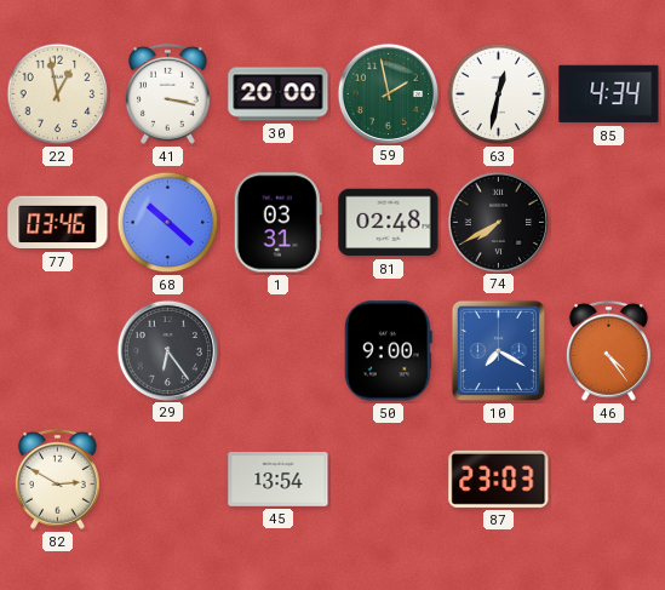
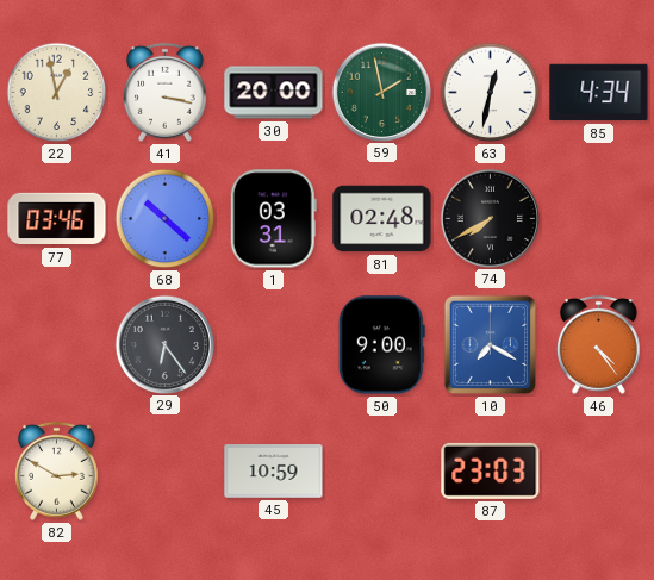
45: 13:54 -> 10:59 (274, 472)
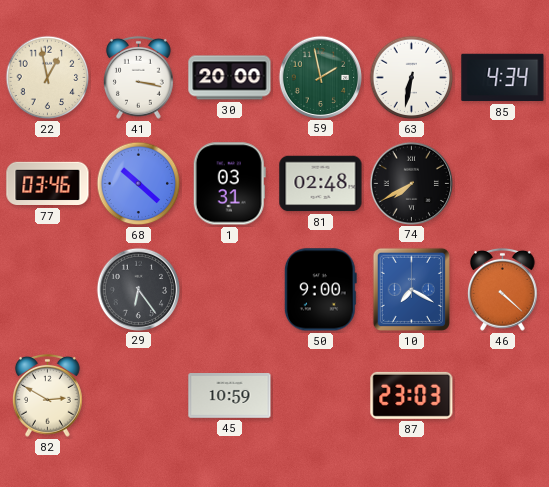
63: 12:32 -> 6:32 (412, 78)
46: 4:24 -> 4:22 (503, 289)
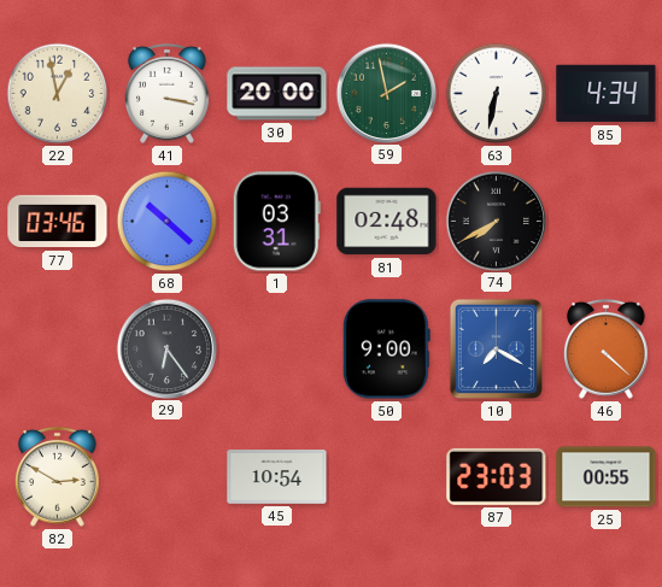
45: 10:59 -> 10:54 (277, 477)
25: none -> 00:55 (607, 477)
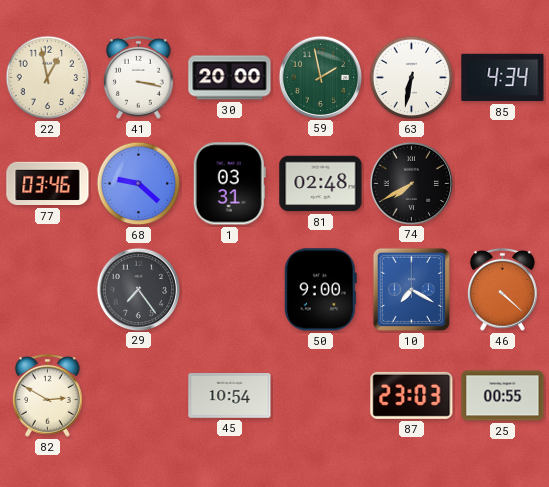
68: 10:22 -> 9:22 (139, 184)
29: 6:24 -> 7:24 (138, 289)
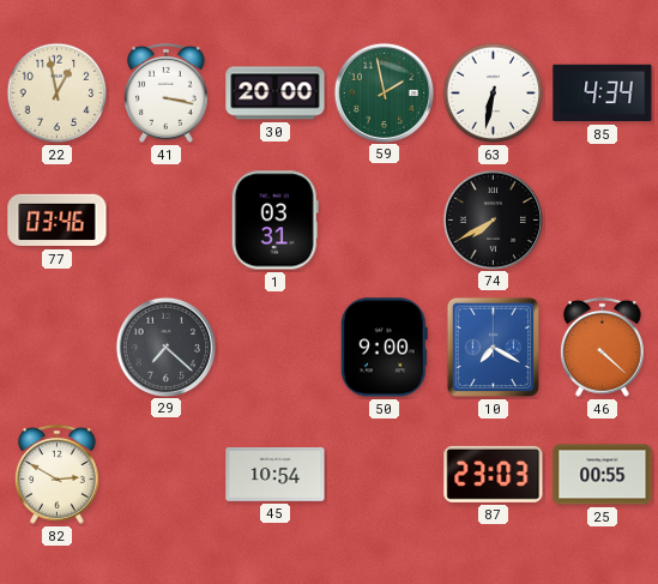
68: 9:22 -> none (139, 184)
81: 02:48 -> none (321, 184)
29: 7:24 -> 7:22 (165, 347)
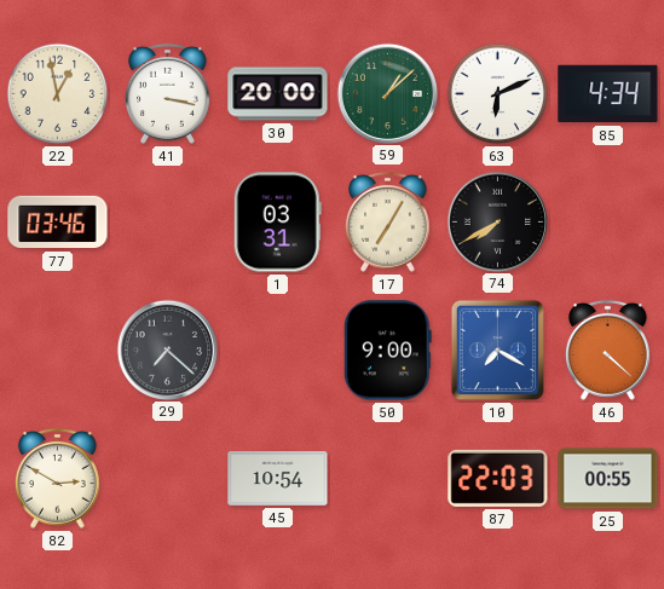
59: 1:58 -> 1:08 (387, 93)
63: 6:32 -> 6:11 (498, 94)
17: none -> 7:05 (388, 221)
87: 23:03 -> 22:03 (498, 478)
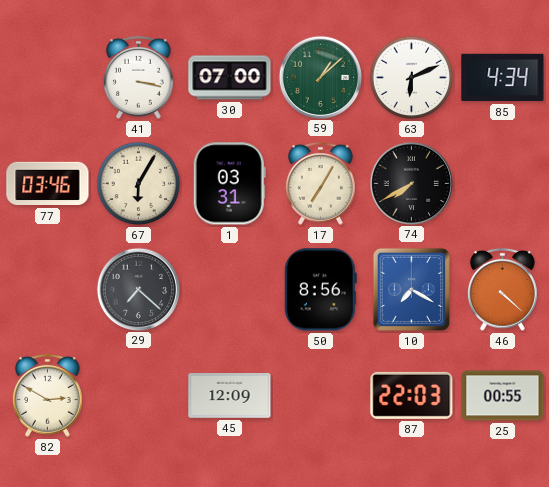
22: 12:58 -> none (58, 94)
30: 20:00 -> 07:00 (230, 78)
67: none -> 6:05 (139, 184)
50: 9:00 -> 8:56 (320, 290)
45: 10:54 -> 12:09 (230, 396)
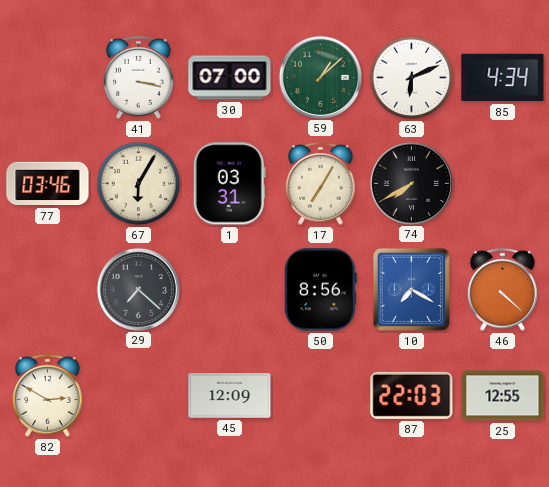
25: 00:55 -> 12:55 (503, 396)
